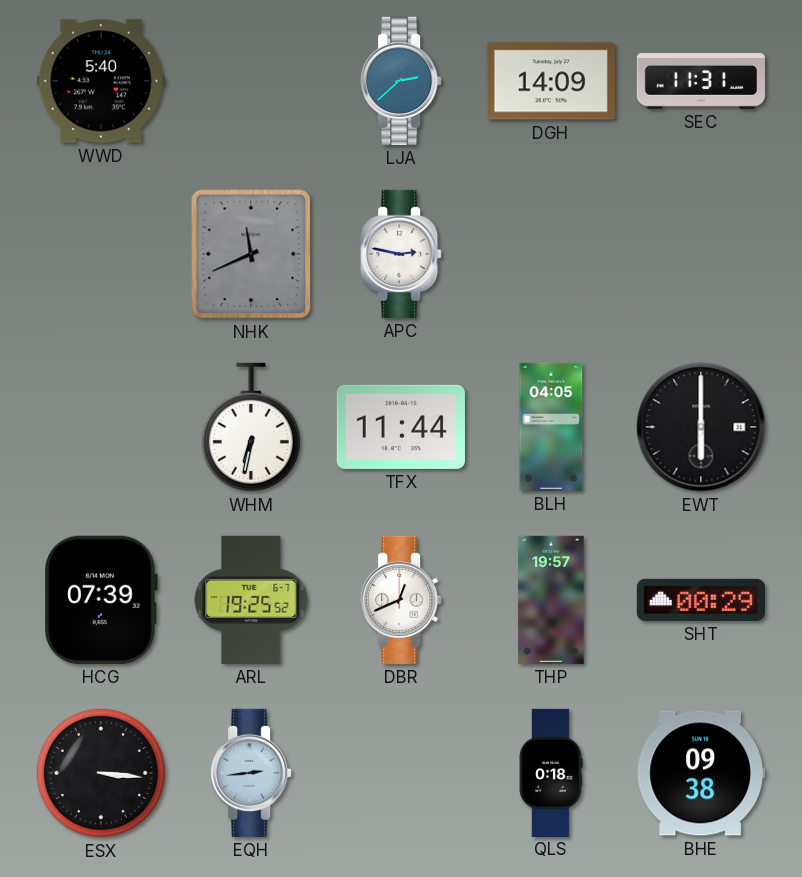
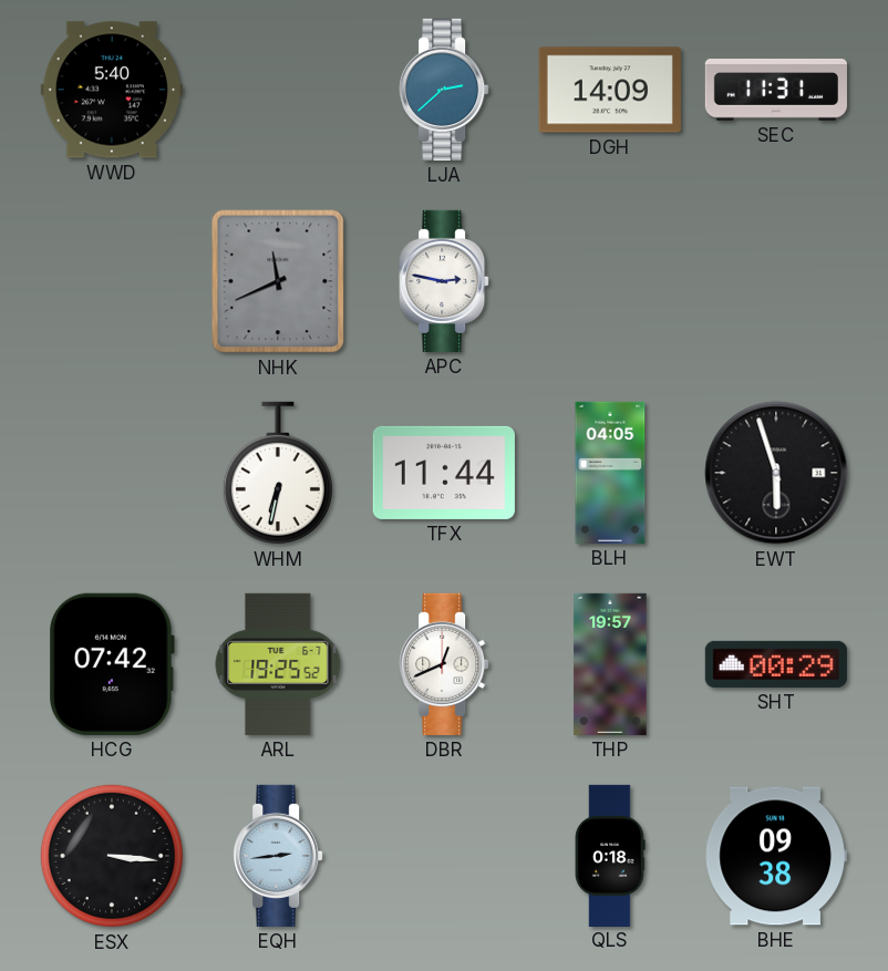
EWT: 6:00 -> 5:57 (776, 473)
HCG: 07:39 -> 07:42 (112, 664)
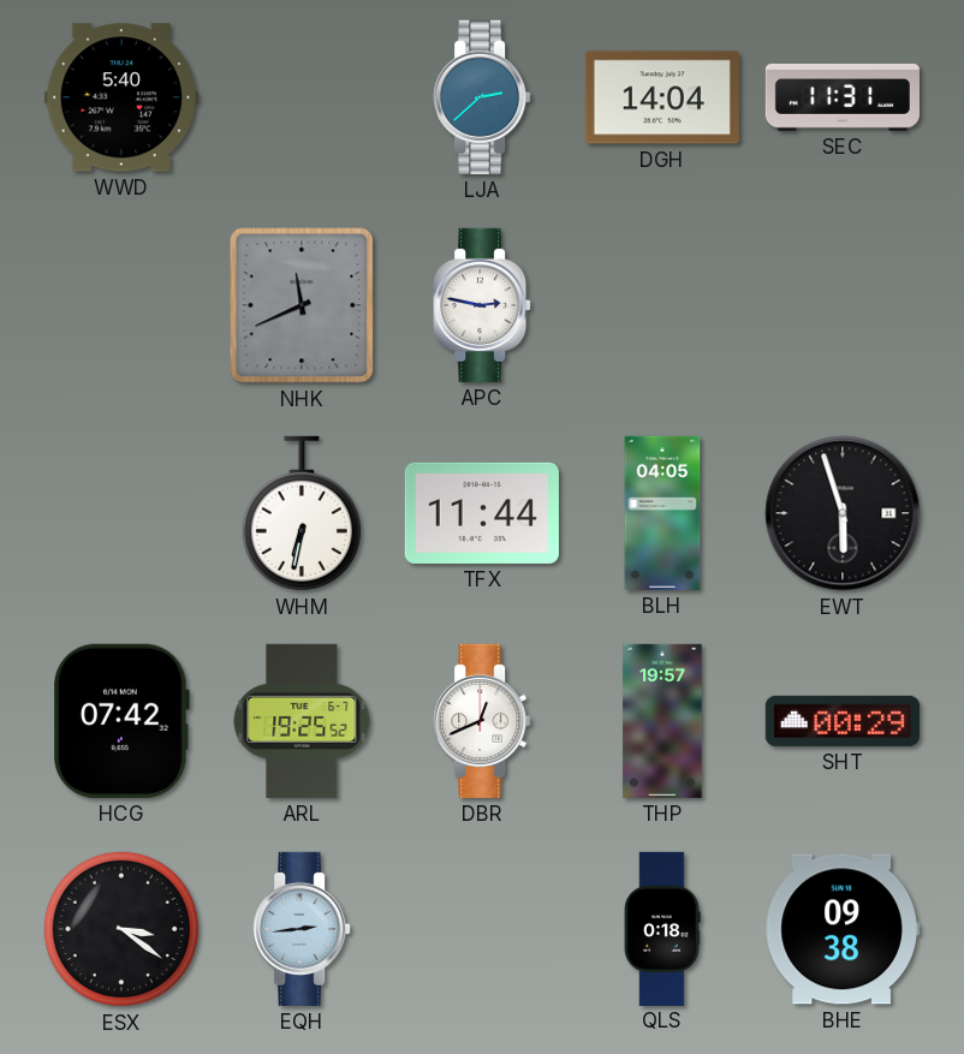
DGH: 14:09 -> 14:04 (662, 97)
ESX: 3:16 -> 3:21 (121, 929)
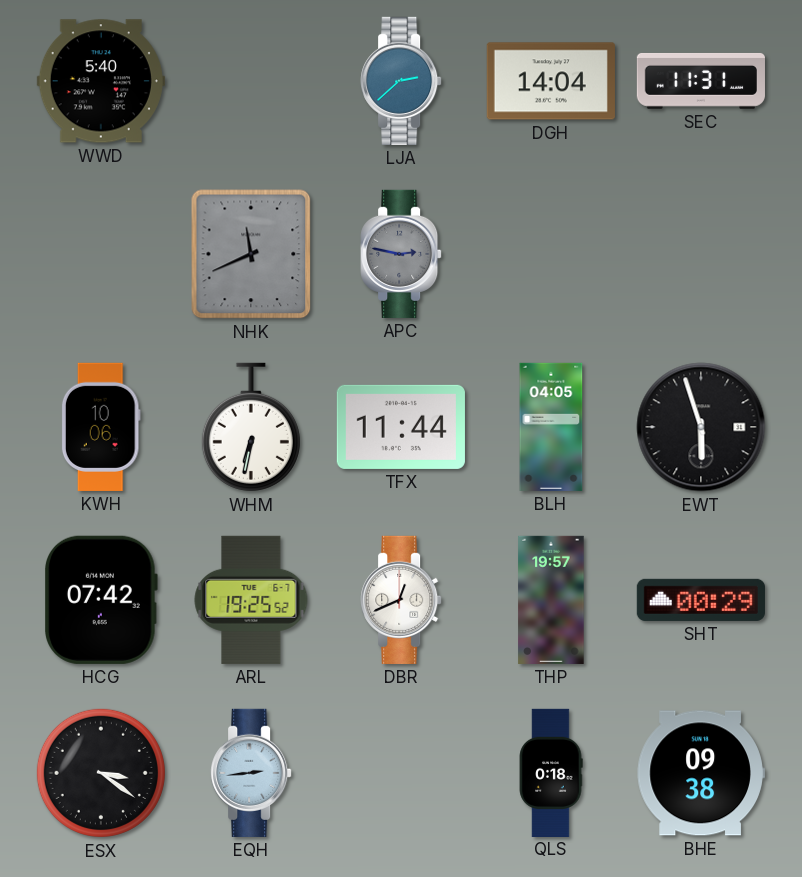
APC dial: white -> grey (401, 254)
KWH: none -> 10:06 (101, 427)
